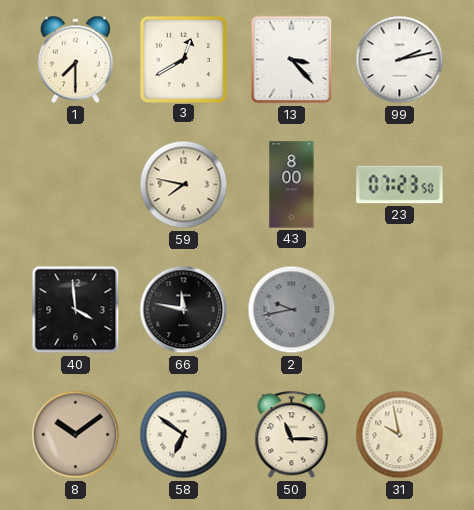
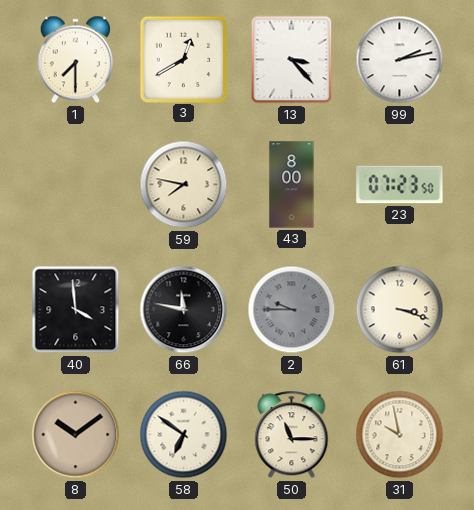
2: 9:43 -> 9:45 (292, 310)
61: none -> 3:18 (400, 310)
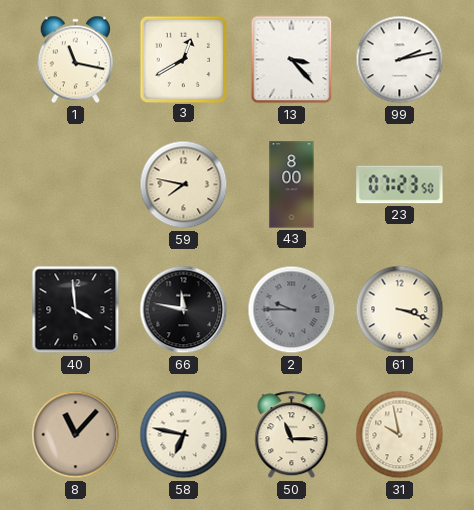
1: 7:30 -> 11:17 (75, 60)
8: 10:09 -> 11:07 (76, 435)
58: 6:51 -> 6:47 (184, 435)
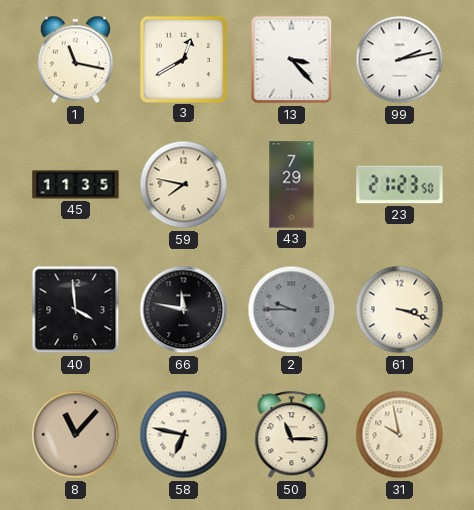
45: none -> 11:35 (76, 185)
43: 8:00 -> 7:29 (292, 185)
23: 07:23 -> 21:23 (400, 185)
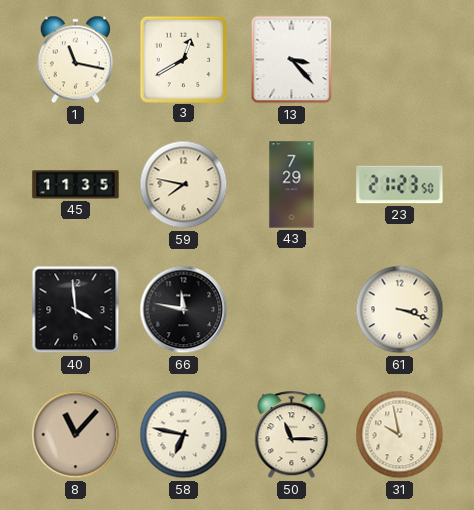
99: 2:13 -> none (400, 60)
2: 9:45 -> none (292, 310)
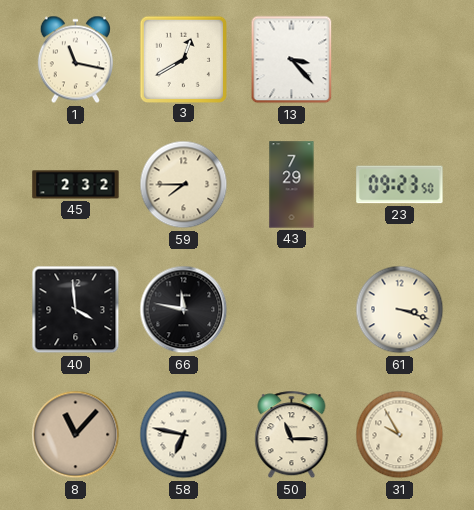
45: 11:35 -> 2:32 (76, 185)
59: 7:47 -> 7:45 (184, 185)
23: 21:23 -> 09:23 (400, 185)
31: 9:58 -> 9:55 (400, 435)
